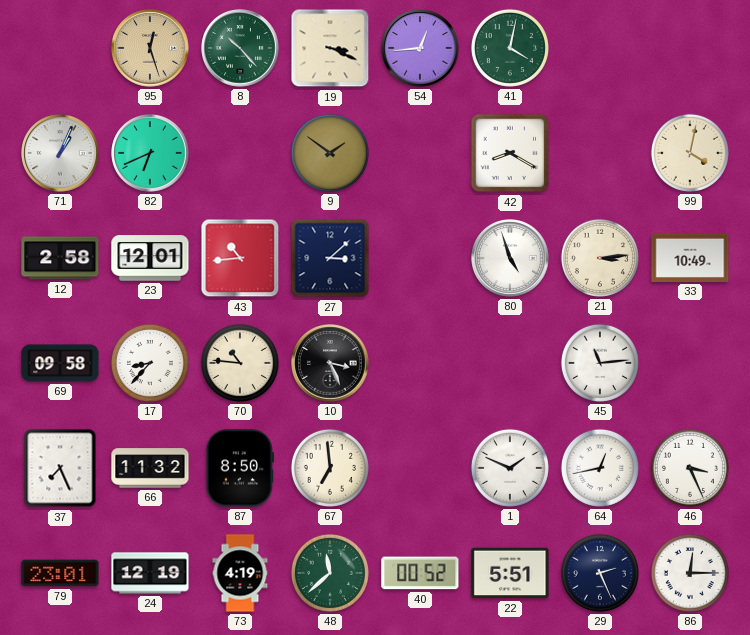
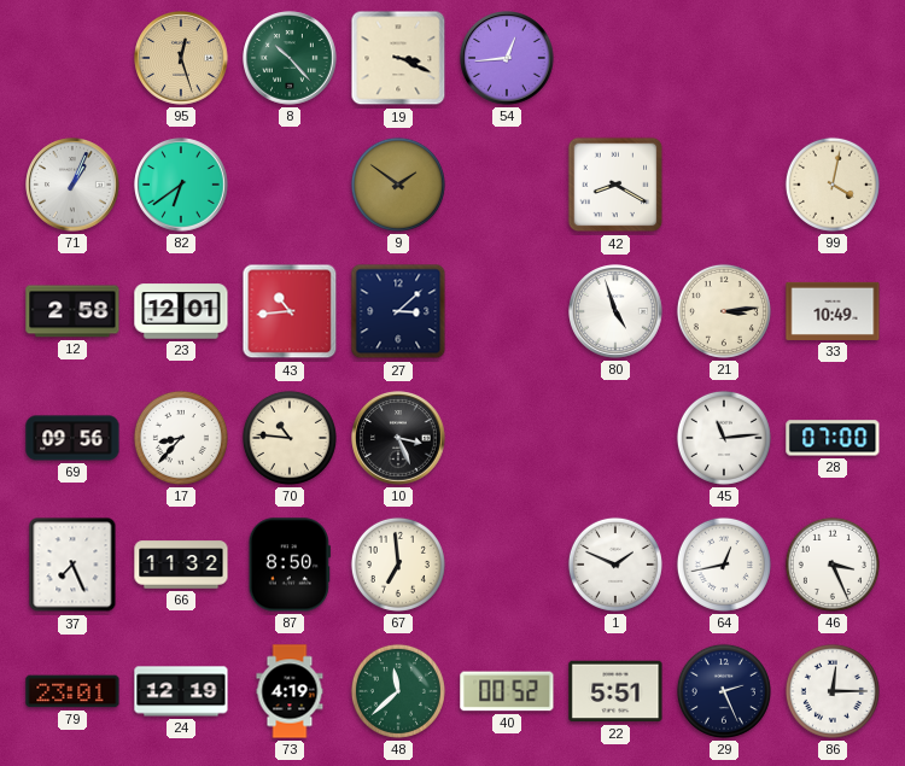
41: 4:02 -> none (510, 48)
82: 6:41 -> 6:39 (181, 185)
69: 09:58 -> 09:56 (72, 438)
28: none -> 07:00 (833, 438)
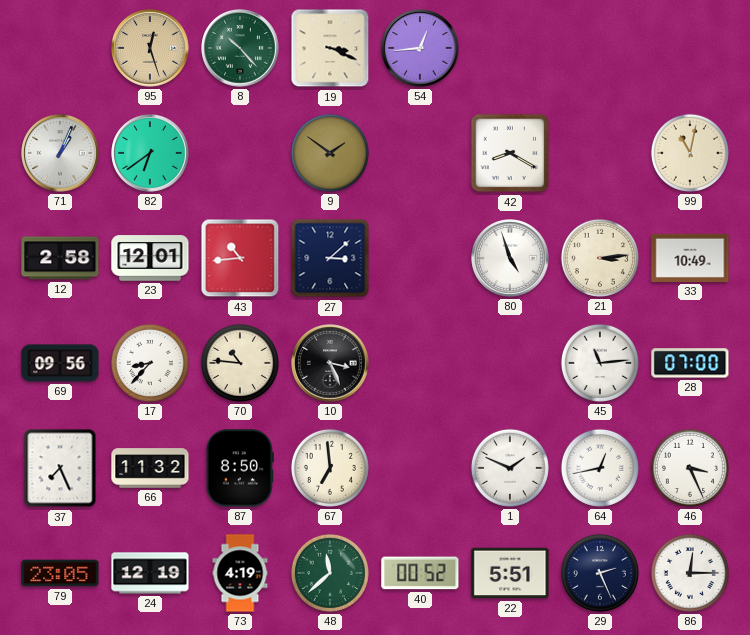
99: 4:02 -> 11:02 (690, 153)
79: 23:01 -> 23:05 (60, 573)
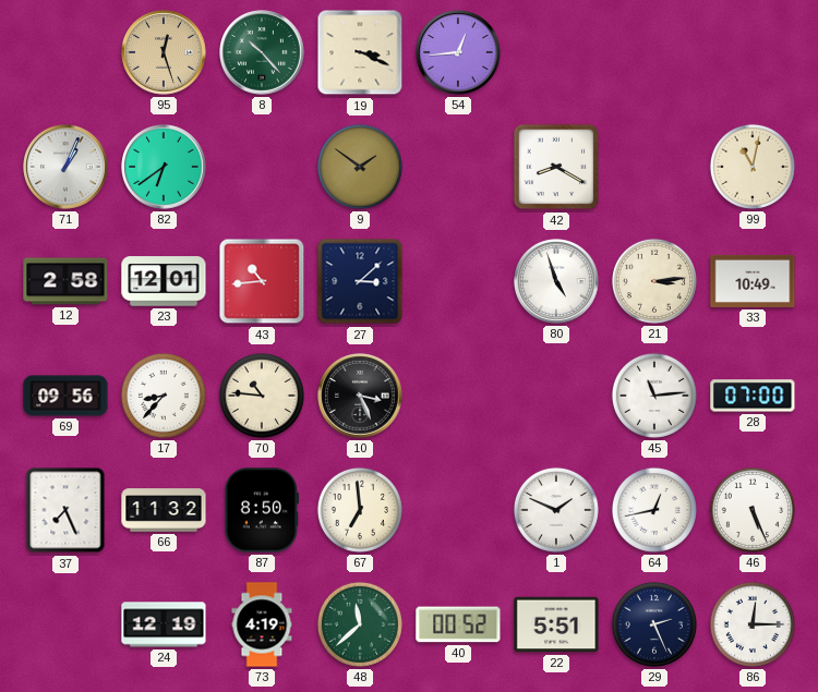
46: 3:26 -> 5:26 (753, 510)
79: 23:05 -> none (60, 573)
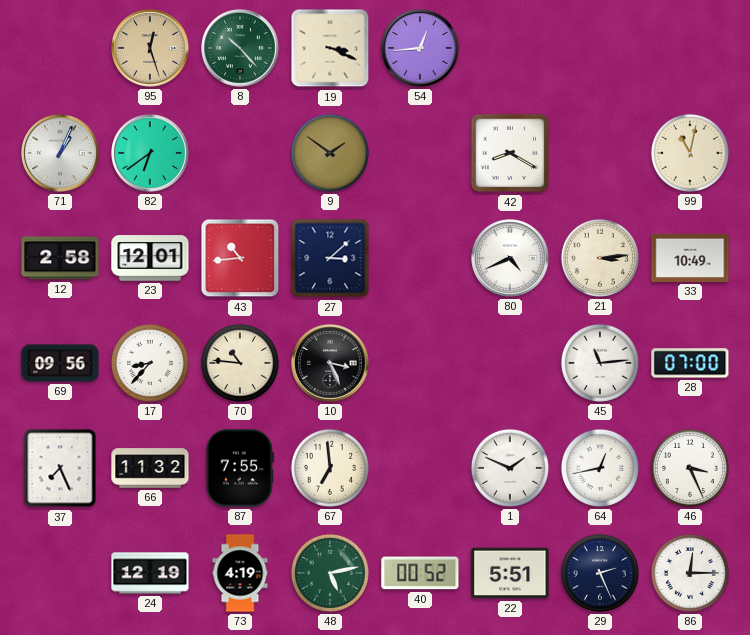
80: 4:57 -> 4:41 (510, 258)
87: 8:50 -> 7:55 (240, 468)
46: 5:26 -> 3:26 (690, 468)
48: 11:38 -> 5:13 (330, 573)
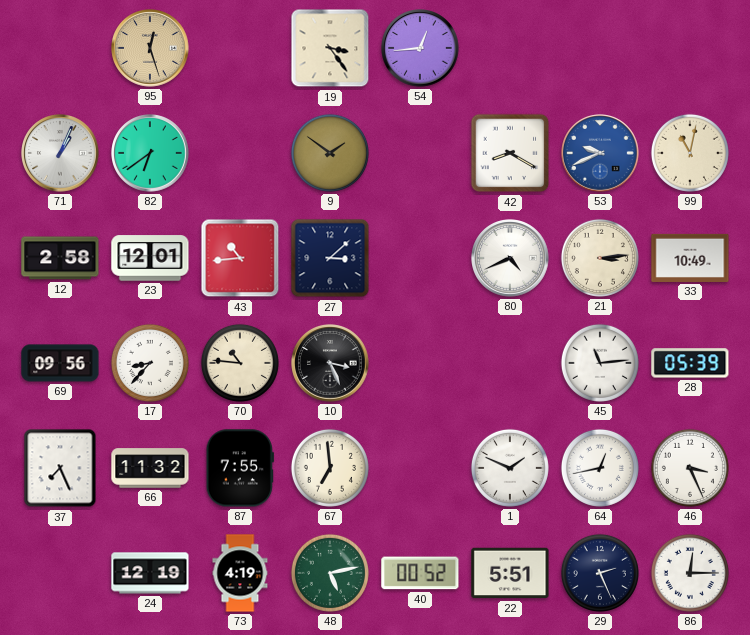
8: 10:23 -> none (240, 48)
19: 3:19 -> 3:24 (330, 48)
53: none -> 9:41 (600, 153)
28: 07:00 -> 05:39 (690, 363)
